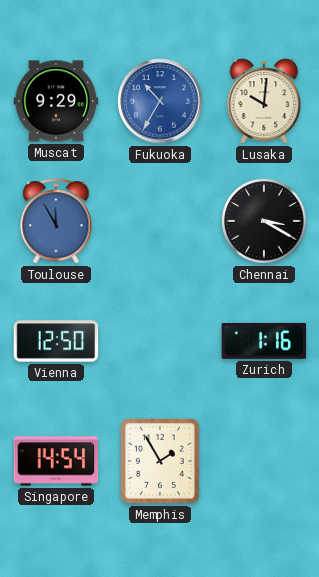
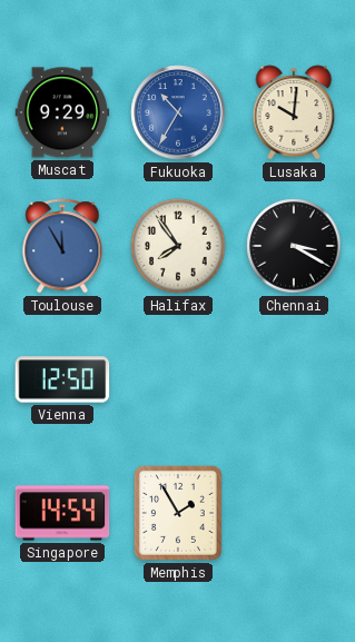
Halifax: none -> 7:54 (178, 246)
Zurich: 1:16 -> none (264, 341)
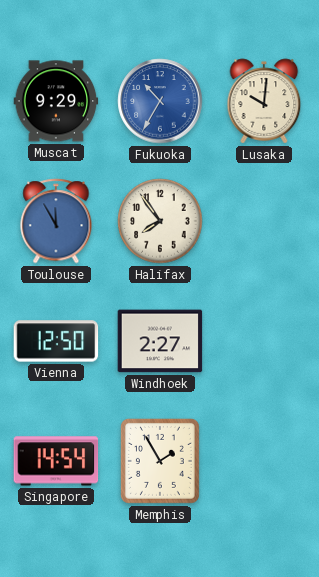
Chennai: 3:20 -> none (294, 246)
Windhoek: none -> 2:27 (160, 341)
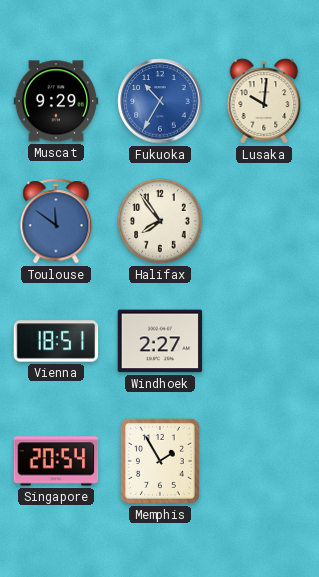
Toulouse: 11:55 -> 11:51 (56, 221)
Vienna: 12:50 -> 18:51 (56, 341)
Singapore: 14:54 -> 20:54 (56, 461)
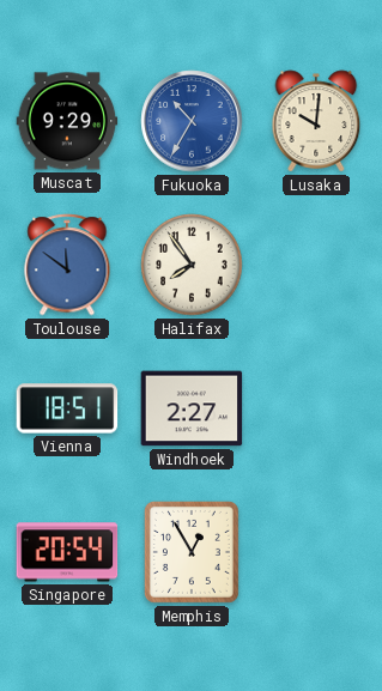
Memphis: 1:55 -> 12:55 (192, 552)
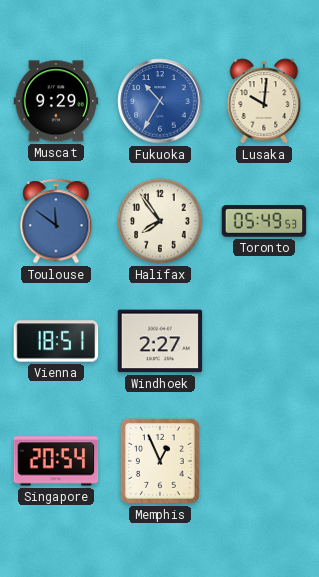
Toronto: none -> 05:49 (264, 221)
Memphis: 12:55 -> 12:56 (160, 461)
